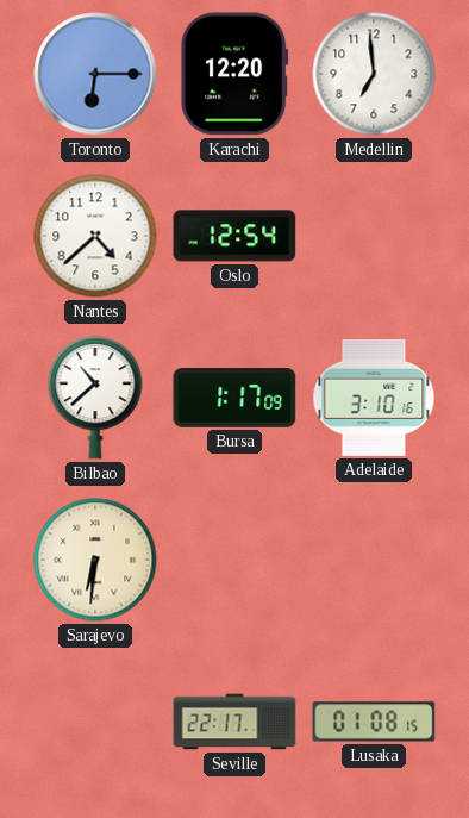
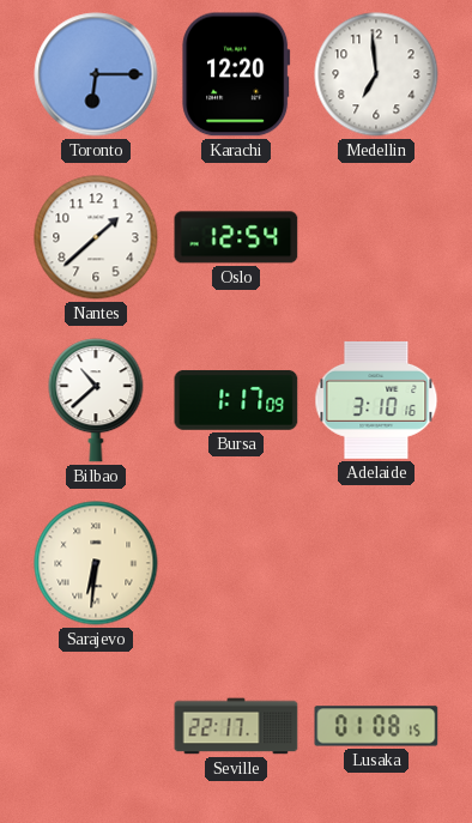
Nantes: 4:38 -> 1:38 (96, 237)
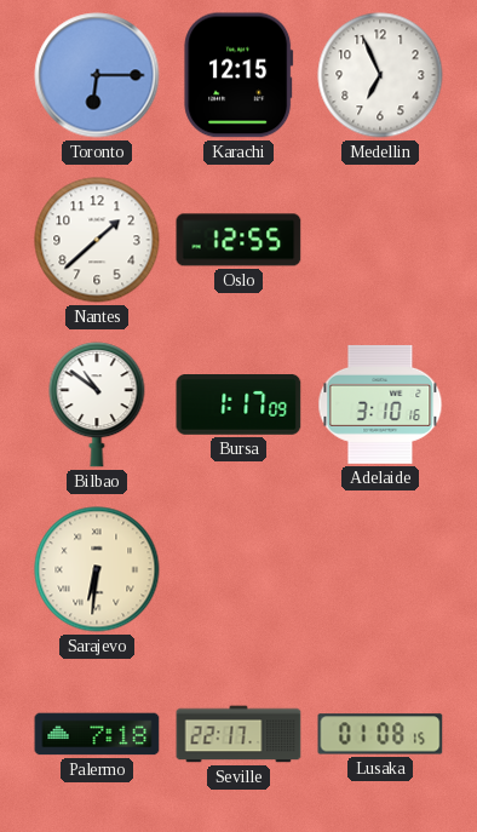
Karachi: 12:20 -> 12:15 (238, 75)
Medellin: 6:59 -> 6:56 (380, 75)
Oslo: 12:54 -> 12:55 (238, 240)
Bilbao: 10:38 -> 10:51 (97, 404)
Palermo: none -> 7:18 (97, 734)
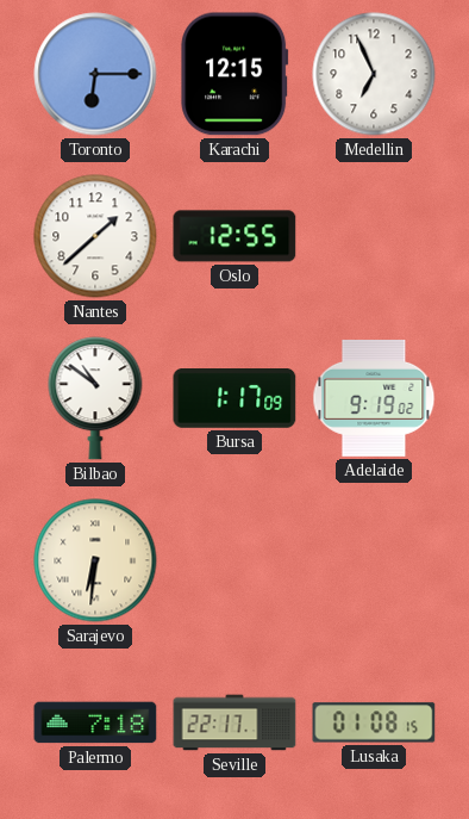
Adelaide: 3:10 -> 9:19 (374, 398)
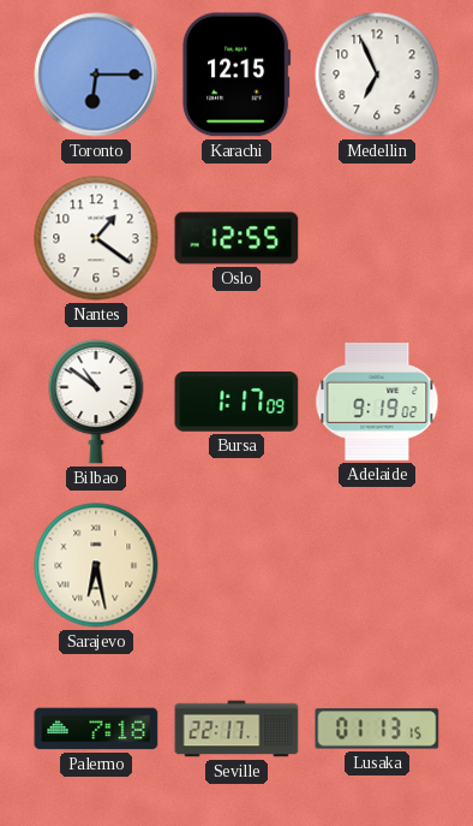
Nantes: 1:38 -> 1:21 (96, 238)
Sarajevo: 6:31 -> 6:28 (96, 565)
Lusaka: 01:08 -> 01:13 (377, 729)
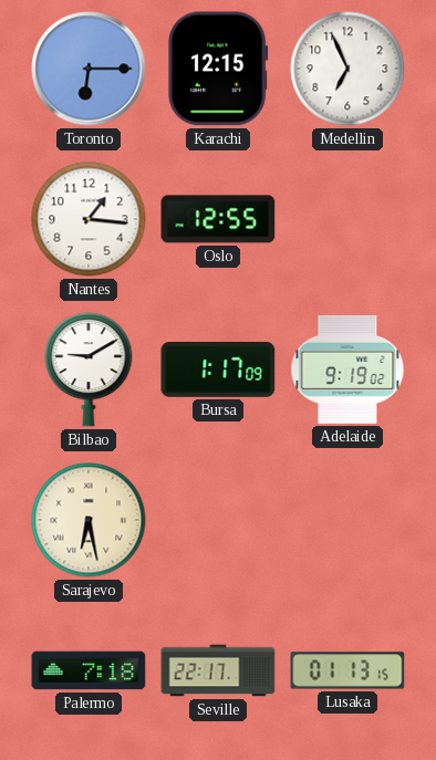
Nantes: 1:21 -> 1:16 (89, 219)
Bilbao: 10:51 -> 9:10 (89, 369)
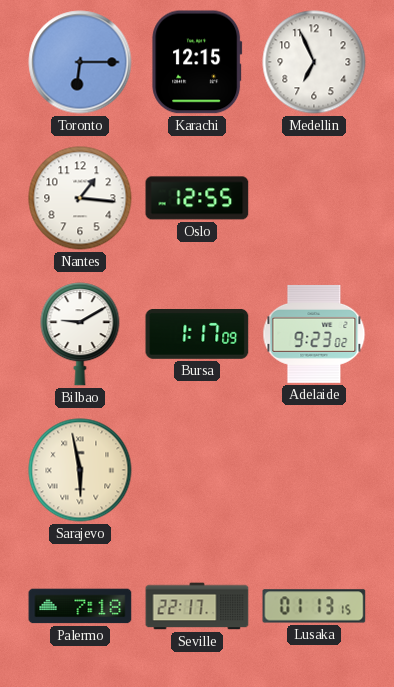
Adelaide: 9:19 -> 9:23 (314, 334)
Sarajevo: 6:28 -> 5:58 (80, 470)
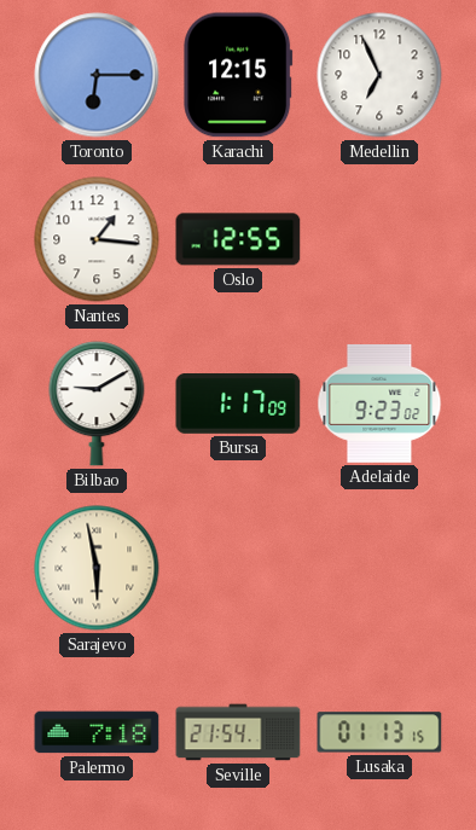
Seville: 22:17 -> 21:54 (238, 732)
